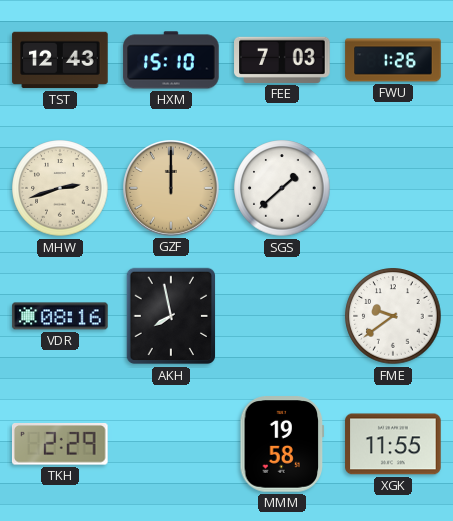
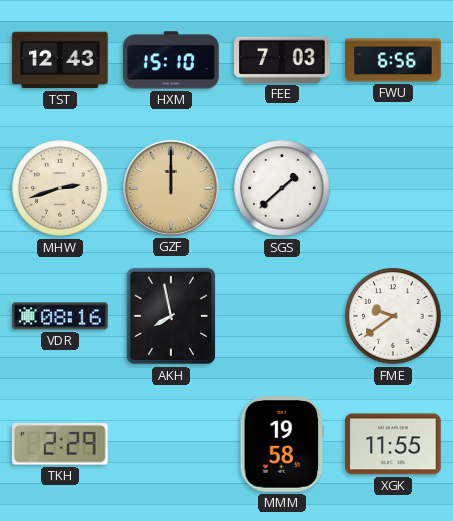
FWU: 1:26 -> 6:56 (393, 60)
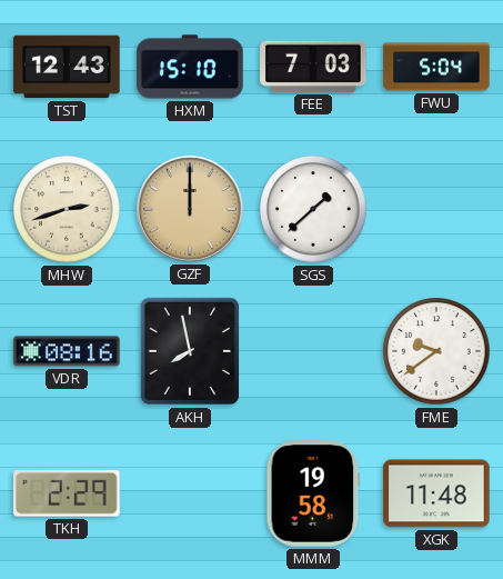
FWU: 6:56 -> 5:04 (436, 67)
XGK: 11:55 -> 11:48 (436, 493)
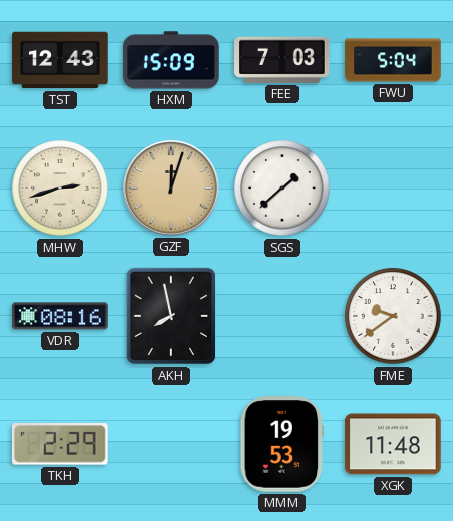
HXM: 15:10 -> 15:09 (171, 60)
GZF: 12:00 -> 12:03 (172, 189)
MMM: 19:58 -> 19:53 (282, 444)
